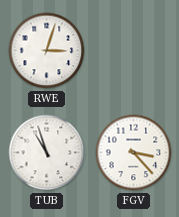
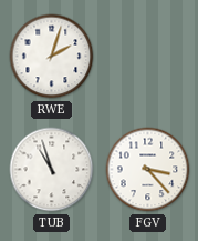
RWE: 3:03 -> 2:03 (52, 57)
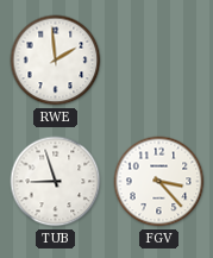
RWE: 2:03 -> 1:59 (56, 61)
TUB: 10:57 -> 8:57 (56, 182)
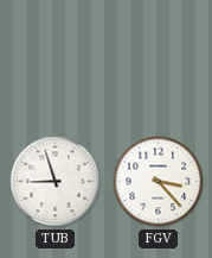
RWE: 1:59 -> none (56, 61)
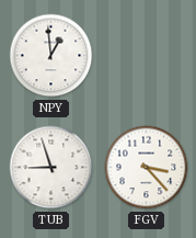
NPY: none -> 12:59 (51, 56)
